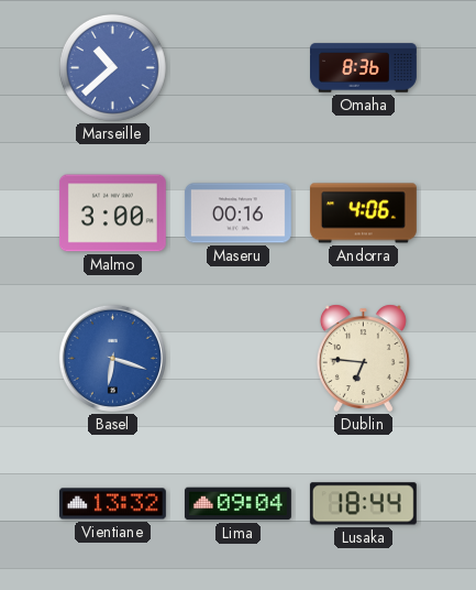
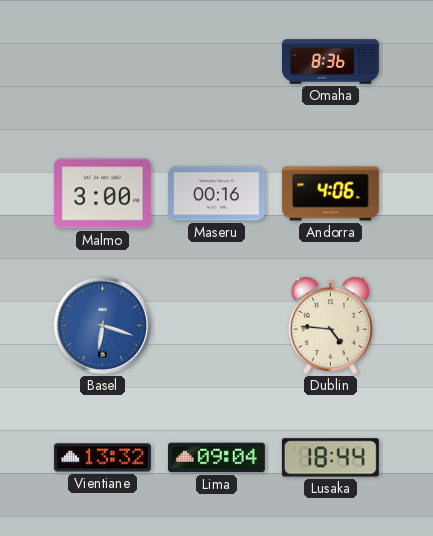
Marseille: 10:38 -> none (112, 67)
Dublin: 6:46 -> 4:46 (330, 325)
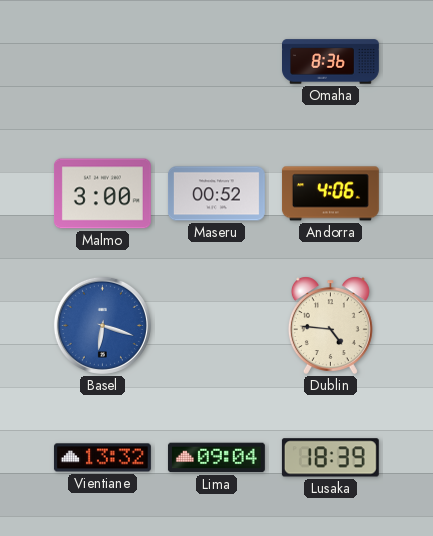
Maseru: 00:16 -> 00:52 (216, 194)
Lusaka: 18:44 -> 18:39 (330, 458)
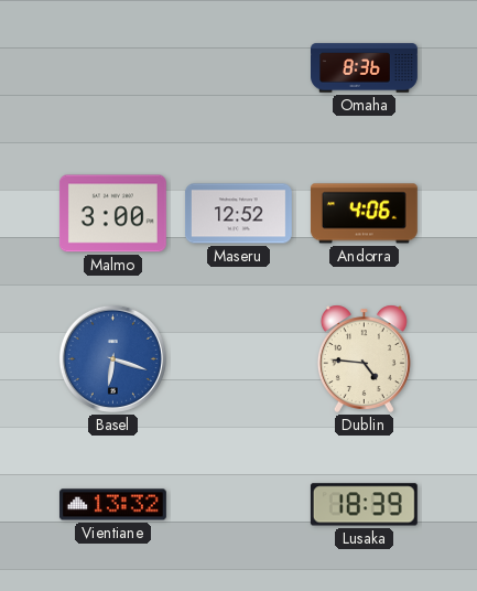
Maseru: 00:52 -> 12:52 (238, 214)
Lima: 09:04 -> none (216, 458)
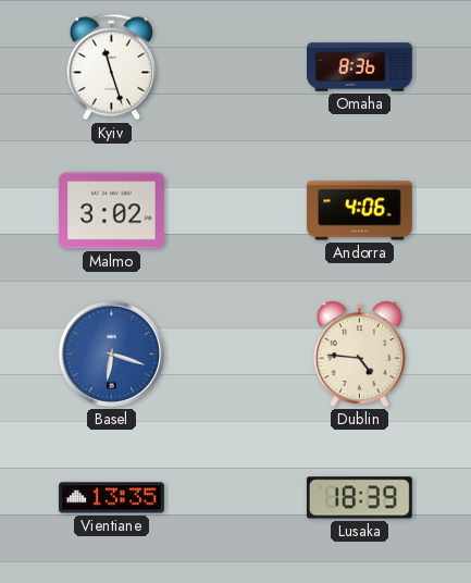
Kyiv: none -> 11:27 (111, 67)
Malmo: 3:00 -> 3:02 (111, 211)
Maseru: 12:52 -> none (238, 214)
Vientiane: 13:32 -> 13:35 (111, 498)
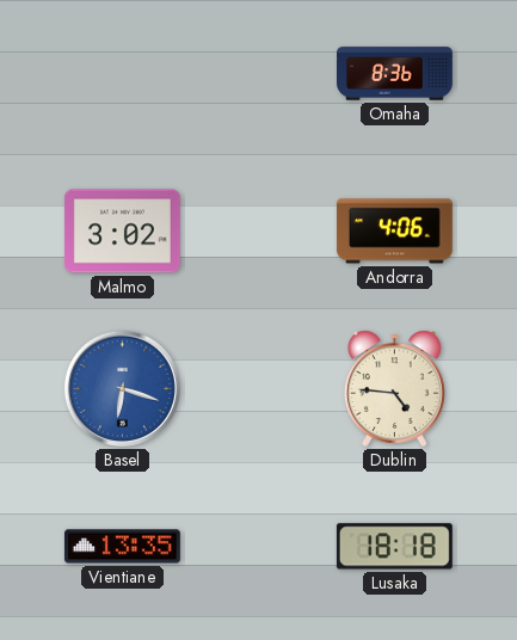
Kyiv: 11:27 -> none (111, 67)
Lusaka: 18:39 -> 18:18 (394, 547)
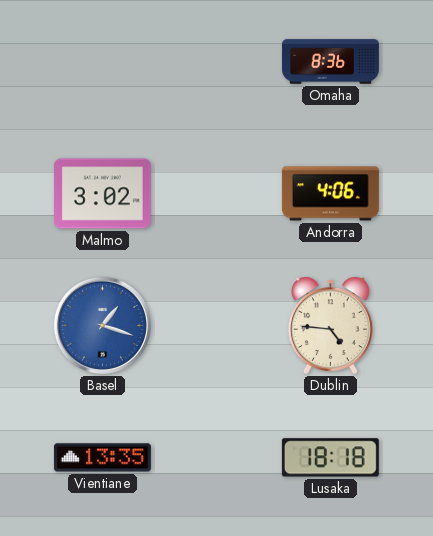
Basel: 6:18 -> 1:18 (102, 325)
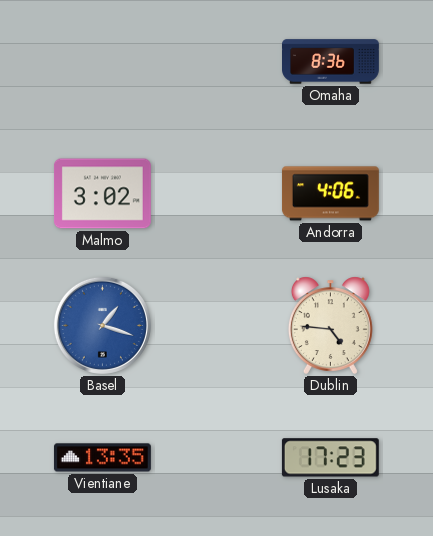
Lusaka: 18:18 -> 17:23 (330, 458)
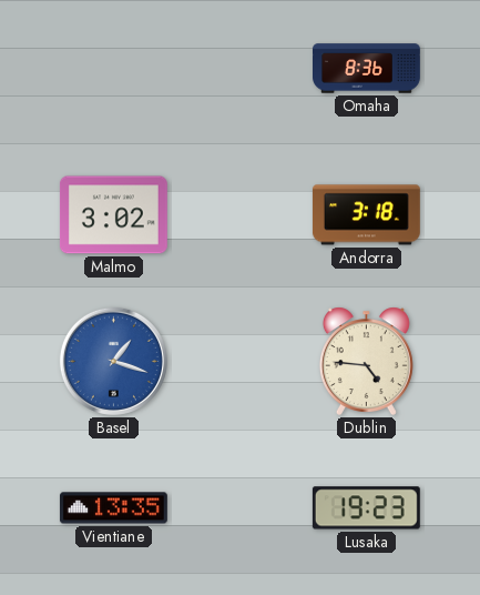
Andorra: 4:06 -> 3:18 (366, 215)
Lusaka: 17:23 -> 19:23 (366, 508)
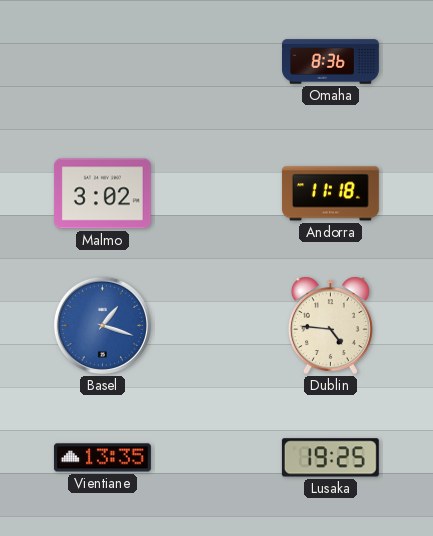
Andorra: 3:18 -> 11:18 (330, 194)
Lusaka: 19:23 -> 19:25 (330, 458)
